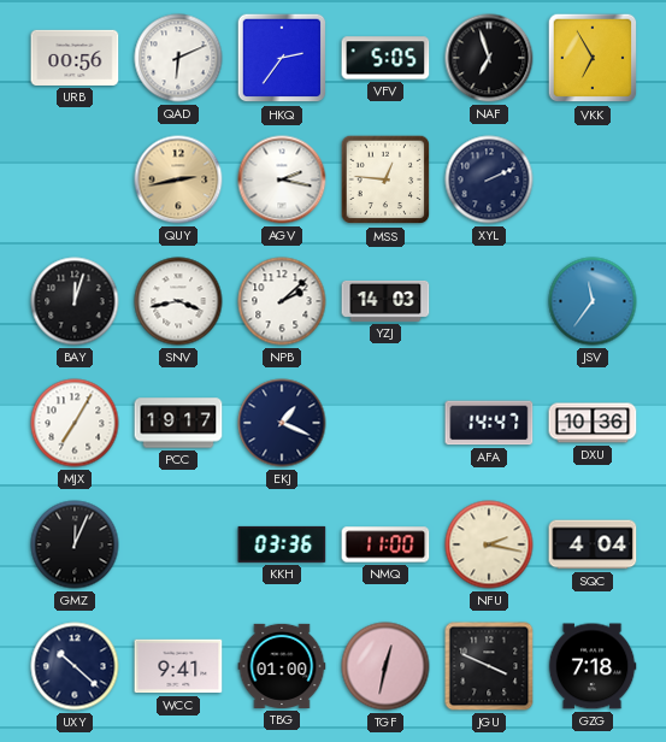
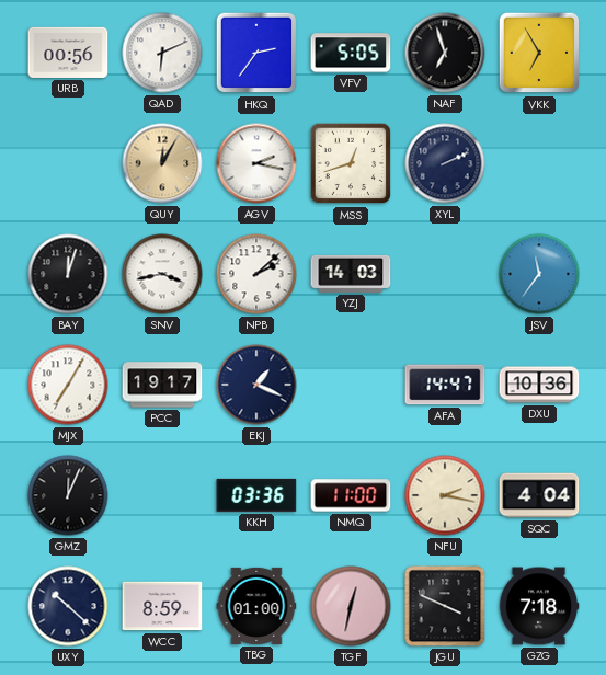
QUY: 2:43 -> 12:05 (162, 163)
MSS: 12:46 -> 12:42 (351, 163)
WCC: 9:41 -> 8:59 (162, 606)
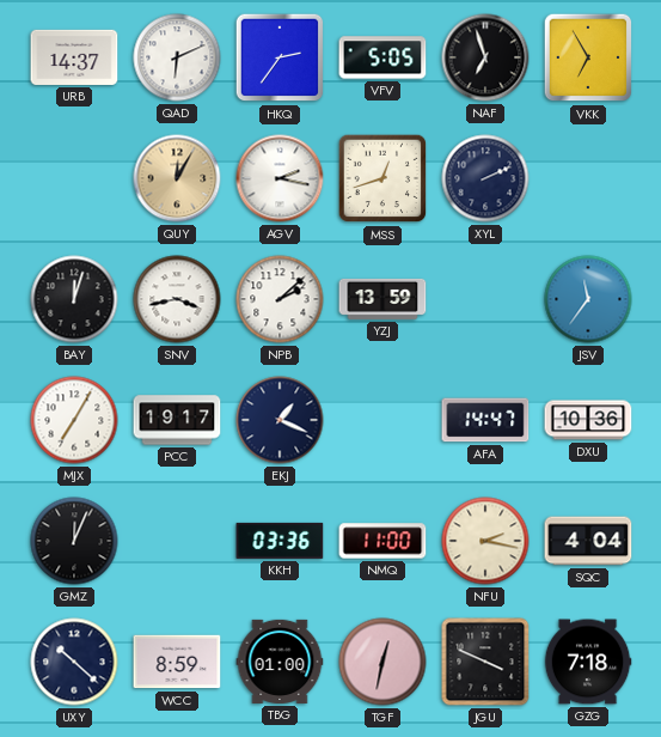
URB: 00:56 -> 14:37 (74, 57)
YZJ: 14:03 -> 13:59 (382, 299)
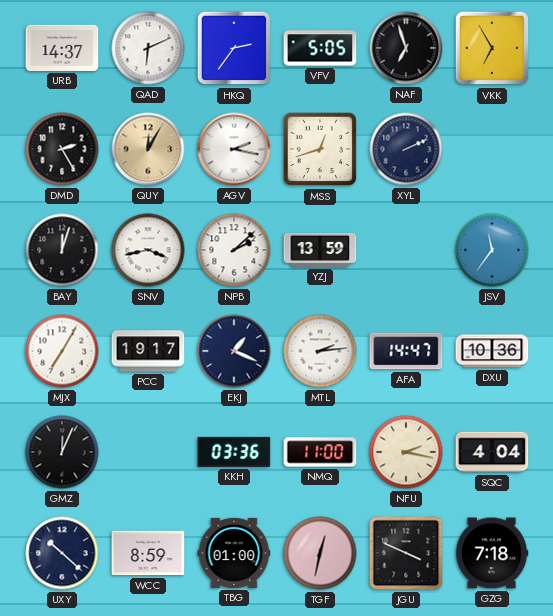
DMD: none -> 2:25 (62, 149)
MTL: none -> 2:14 (320, 351)
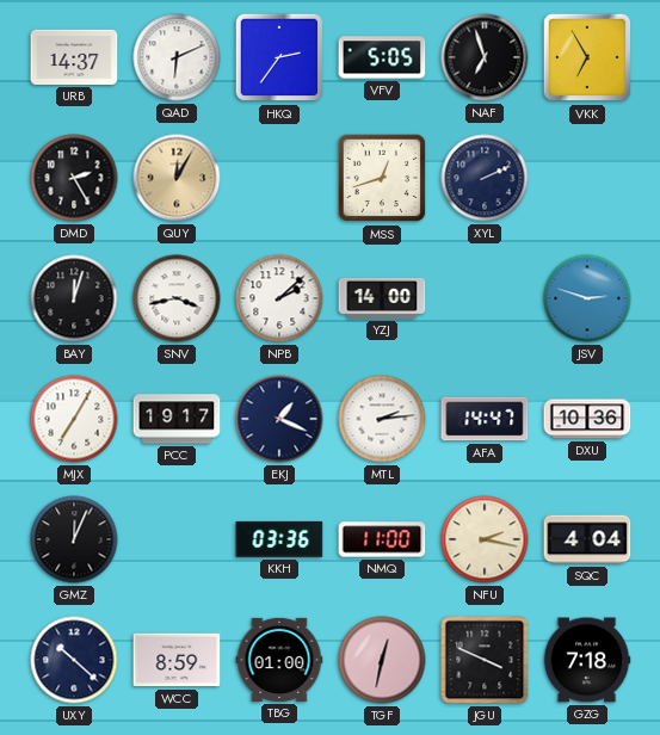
AGV: 2:17 -> none (234, 149)
YZJ: 13:59 -> 14:00 (382, 298)
JSV: 11:36 -> 2:48 (587, 298)
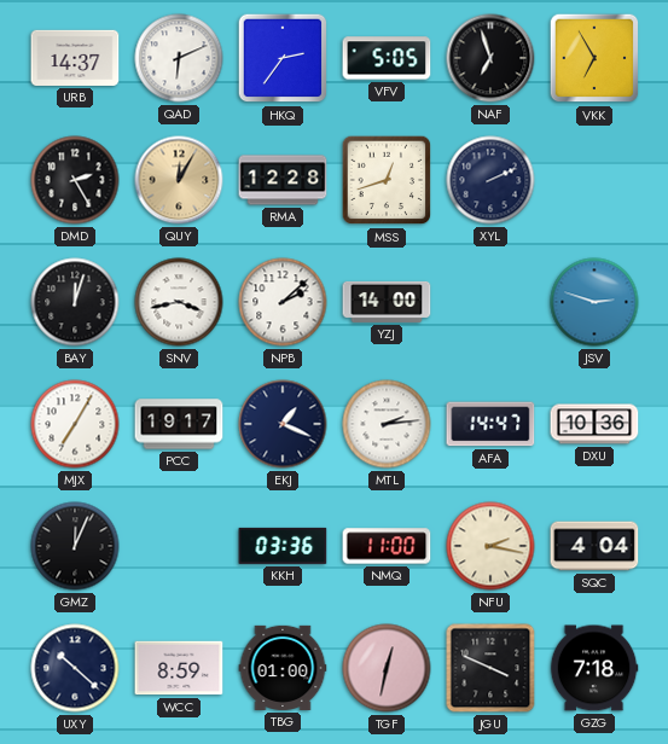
RMA: none -> 12:28 (283, 180)
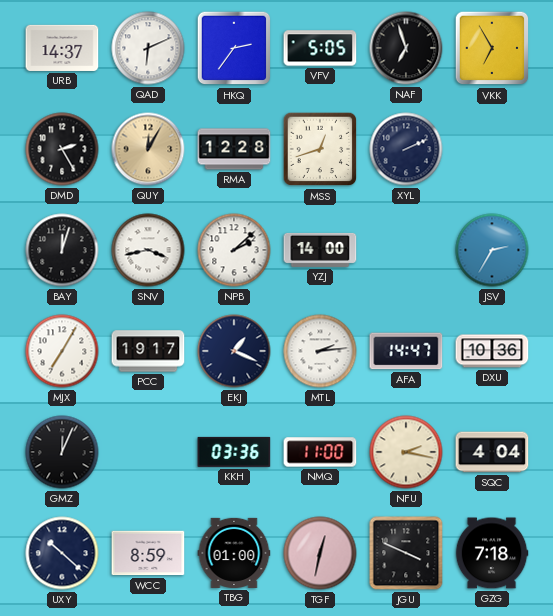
JSV: 2:48 -> 2:35 (492, 250)
